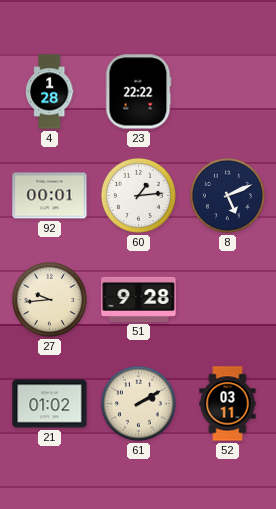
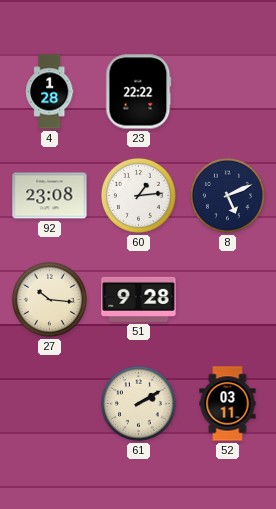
92: 00:01 -> 23:08 (50, 196)
27: 9:44 -> 10:16 (49, 299)
21: 01:02 -> none (50, 404)
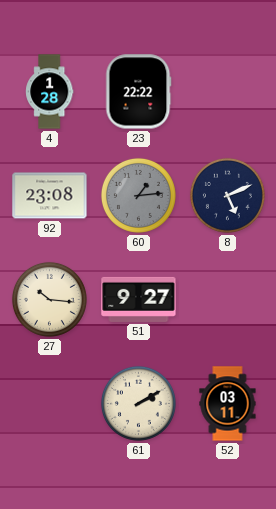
60 dial: white -> grey (138, 195)
51: 9:28 -> 9:27 (139, 299)
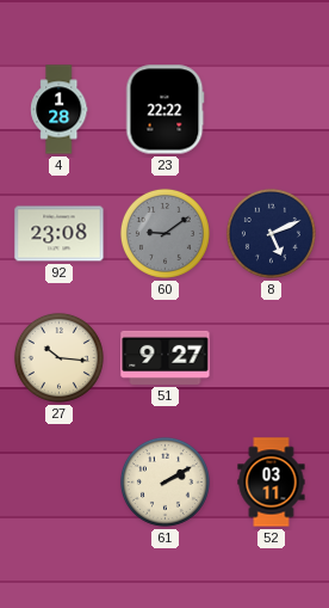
60: 1:14 -> 9:09 (164, 233)
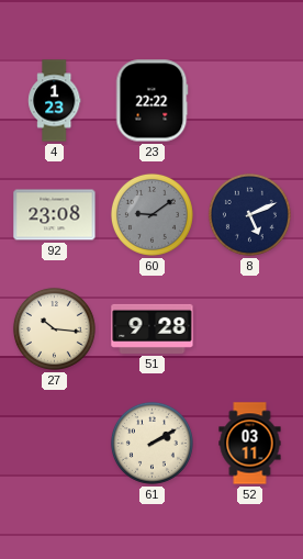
4: 1:28 -> 1:23 (55, 101)
51: 9:27 -> 9:28 (153, 328)
